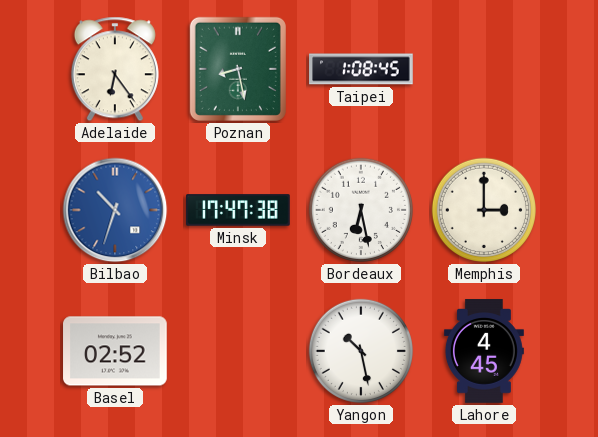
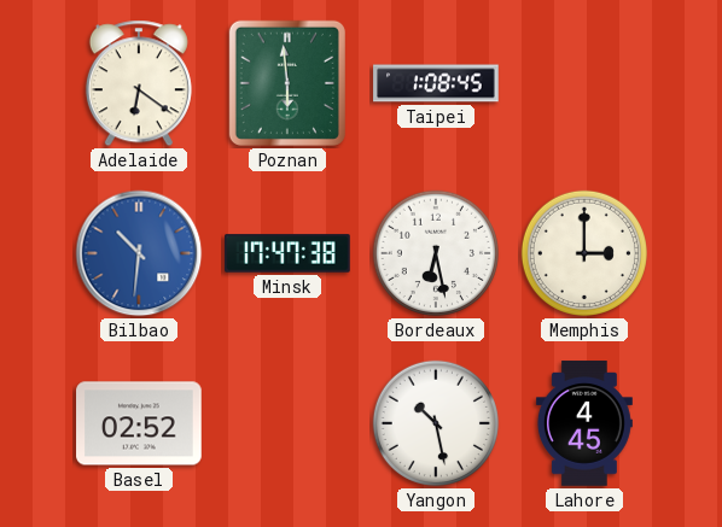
Adelaide: 6:24 -> 6:21 (139, 83)
Poznan: 8:28 -> 5:59 (287, 83)
Bilbao: 10:33 -> 10:31 (139, 253)
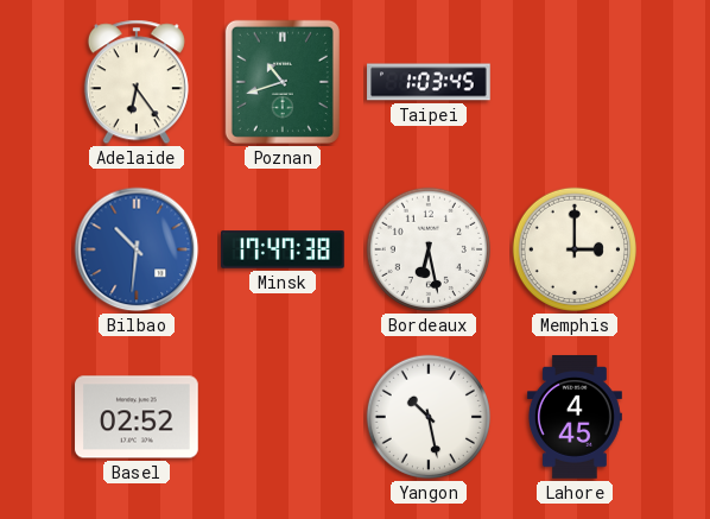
Adelaide: 6:21 -> 6:24 (137, 82)
Poznan: 5:59 -> 10:42 (283, 82)
Taipei: 1:08 -> 1:03 (429, 82)
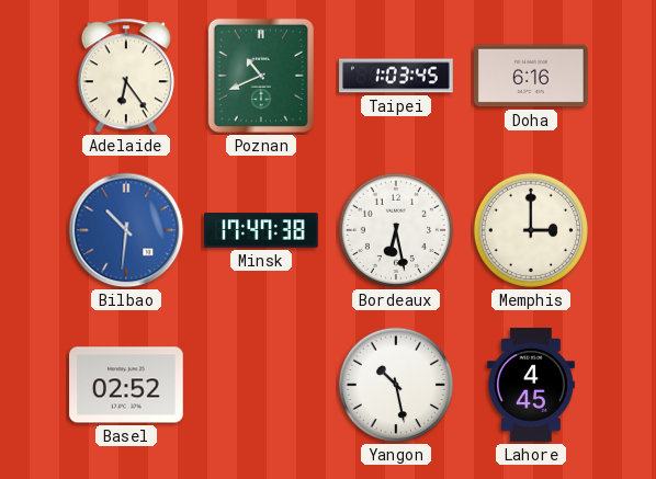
Poznan: 10:42 -> 10:41 (261, 76)
Doha: none -> 6:16 (531, 76)
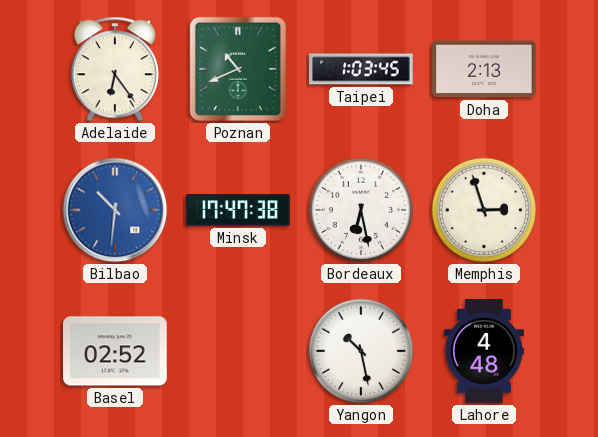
Doha: 6:16 -> 2:13 (484, 69)
Memphis: 3:00 -> 2:57 (484, 210)
Lahore: 4:45 -> 4:48 (484, 351)
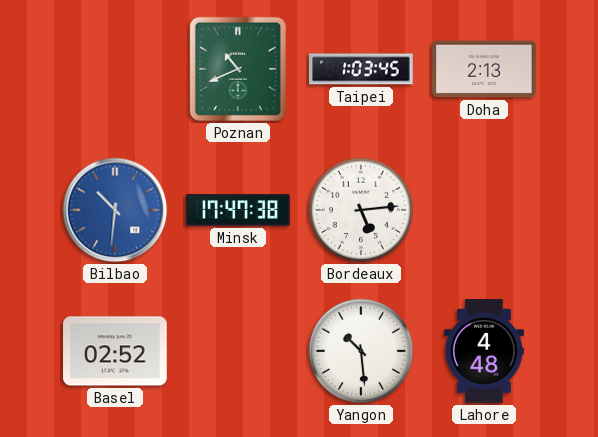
Adelaide: 6:24 -> none (115, 69)
Bordeaux: 6:28 -> 5:14 (361, 210)
Memphis: 2:57 -> none (484, 210)
Yangon: 10:28 -> 10:29 (361, 351)
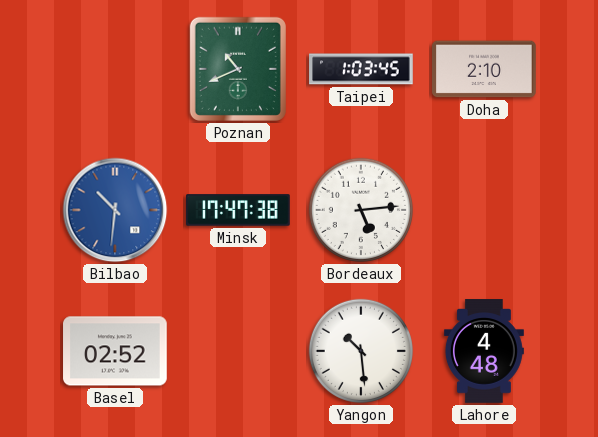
Doha: 2:13 -> 2:10 (484, 69)
